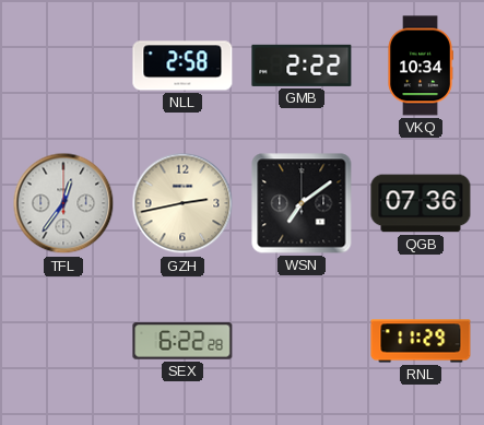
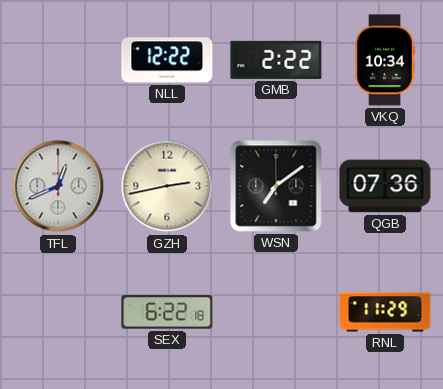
NLL: 2:58 -> 12:22 (167, 60)
TFL: 12:36 -> 12:41 (58, 186)
SEX: 6:22:28 -> 6:22:18 (167, 312)
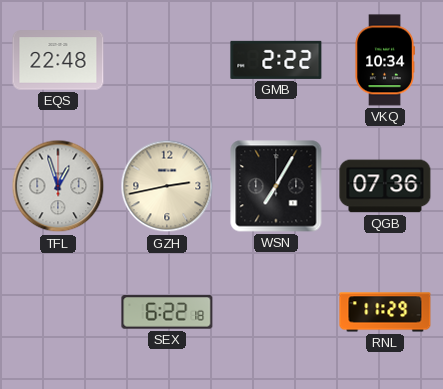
EQS: none -> 22:48 (58, 60)
NLL: 12:22 -> none (167, 60)
TFL: 12:41 -> 12:57 (58, 186)
WSN: 7:09 -> 7:05 (276, 186)
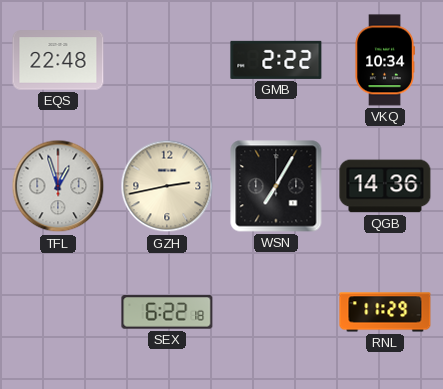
QGB: 07:36 -> 14:36 (385, 186)
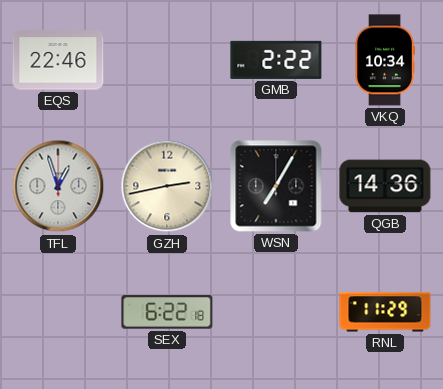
EQS: 22:48 -> 22:46 (58, 60)
